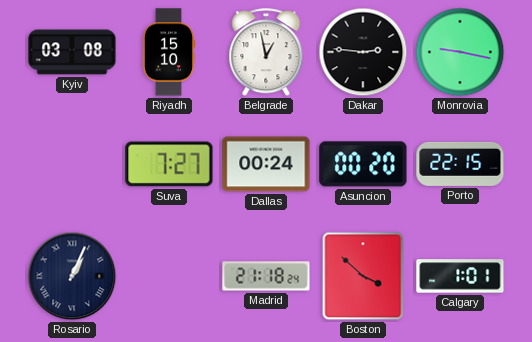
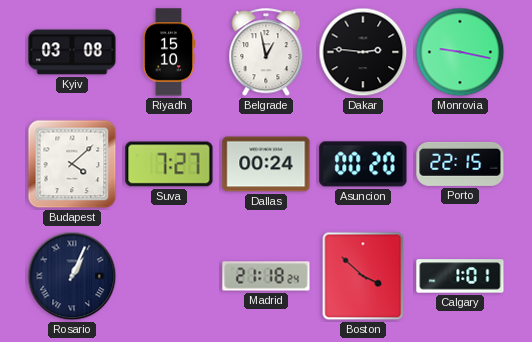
Budapest: none -> 4:08 (72, 164)
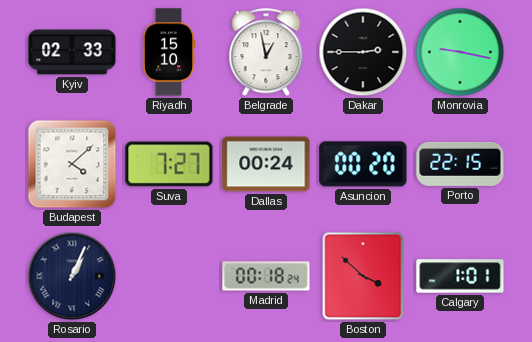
Kyiv: 03:08 -> 02:33 (72, 52)
Dakar: 2:46 -> 2:45 (363, 52)
Madrid: 21:18 -> 00:18 (266, 276)
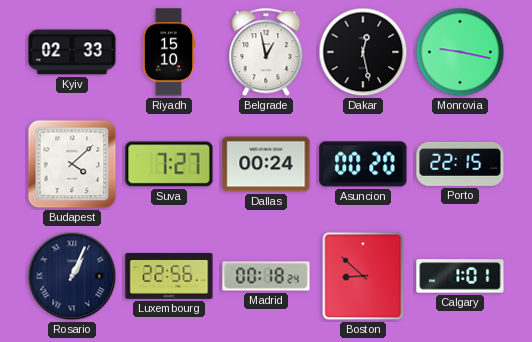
Dakar: 2:45 -> 12:28 (363, 52)
Luxembourg: none -> 22:56 (169, 276)
Boston: 3:52 -> 8:52 (363, 276)
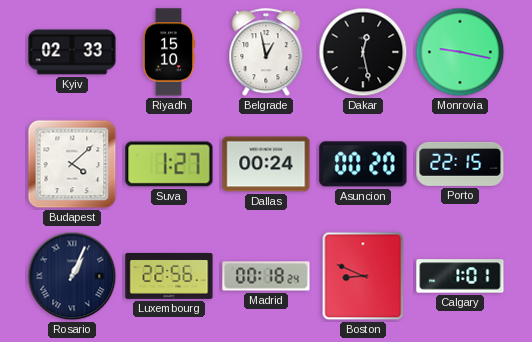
Suva: 7:27 -> 1:27 (169, 164)
Boston: 8:52 -> 8:49 (363, 276)
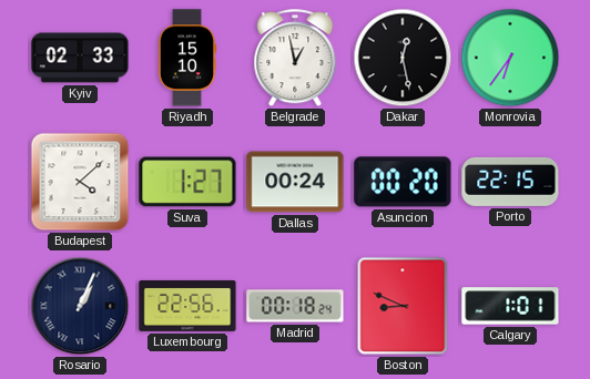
Monrovia: 9:17 -> 6:36 (510, 58)
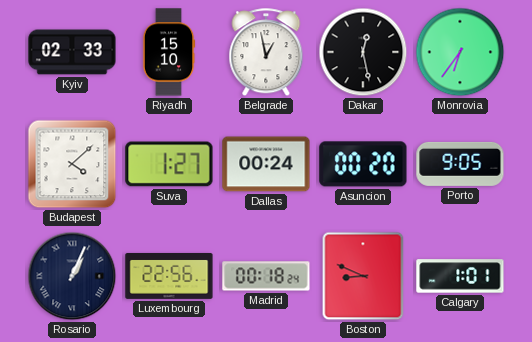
Porto: 22:15 -> 9:05 (460, 164)
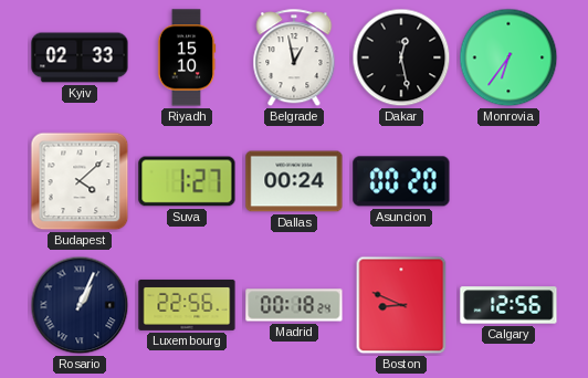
Porto: 9:05 -> none (460, 164)
Calgary: 1:01 -> 12:56 (508, 305)
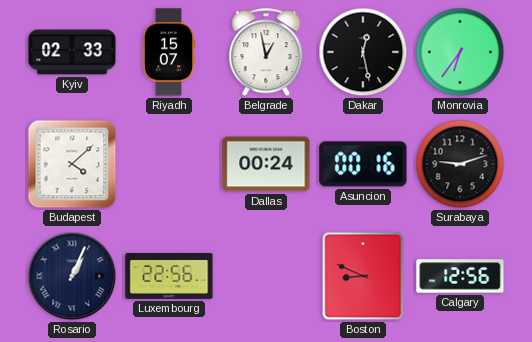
Riyadh: 15:10 -> 15:07 (169, 52)
Suva: 1:27 -> none (187, 181)
Asuncion: 00:20 -> 00:16 (363, 164)
Surabaya: none -> 9:12 (460, 164)
Madrid: 00:18 -> none (294, 305)
